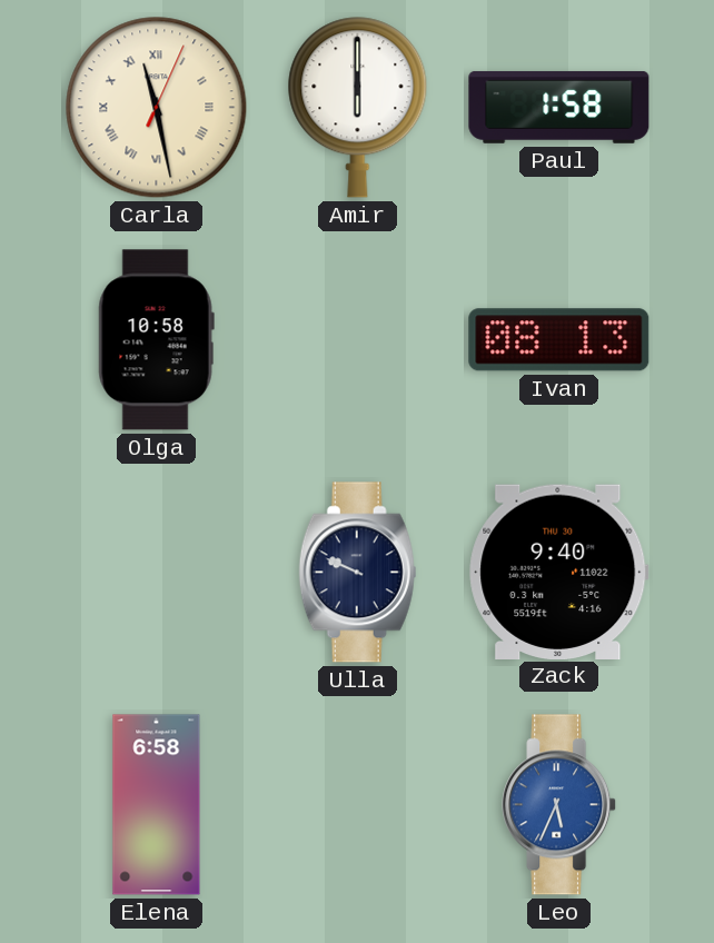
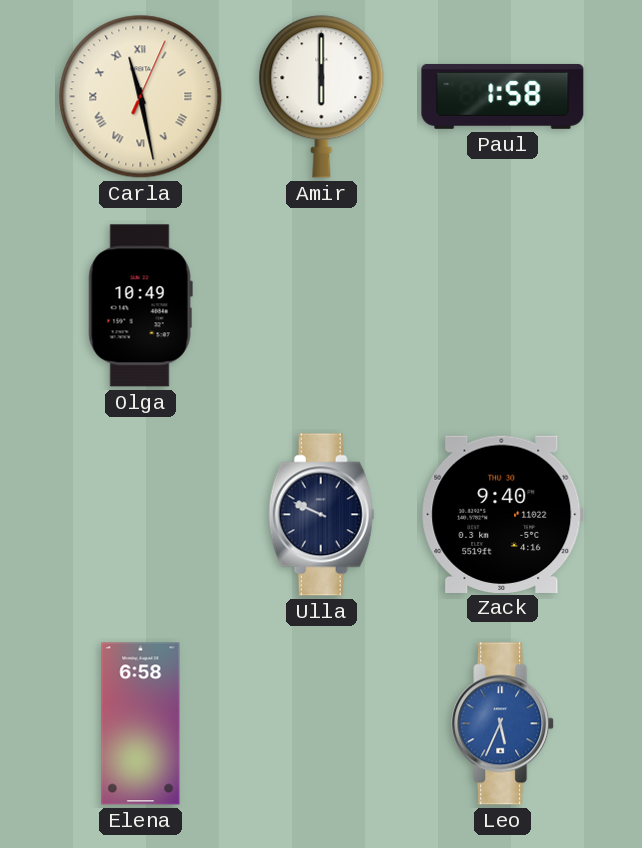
Olga: 10:58 -> 10:49 (140, 306)
Ivan: 08:13 -> none (559, 340)
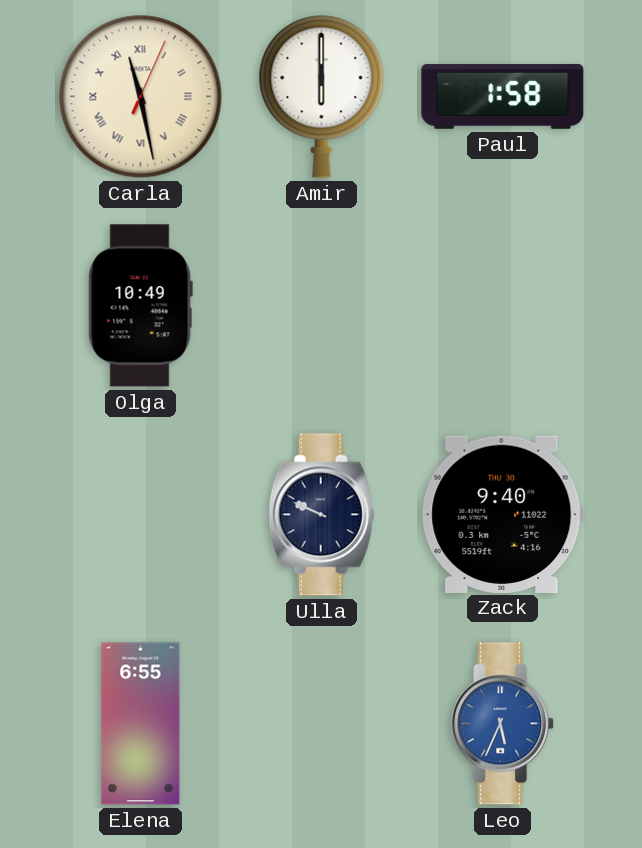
Elena: 6:58 -> 6:55 (141, 724)
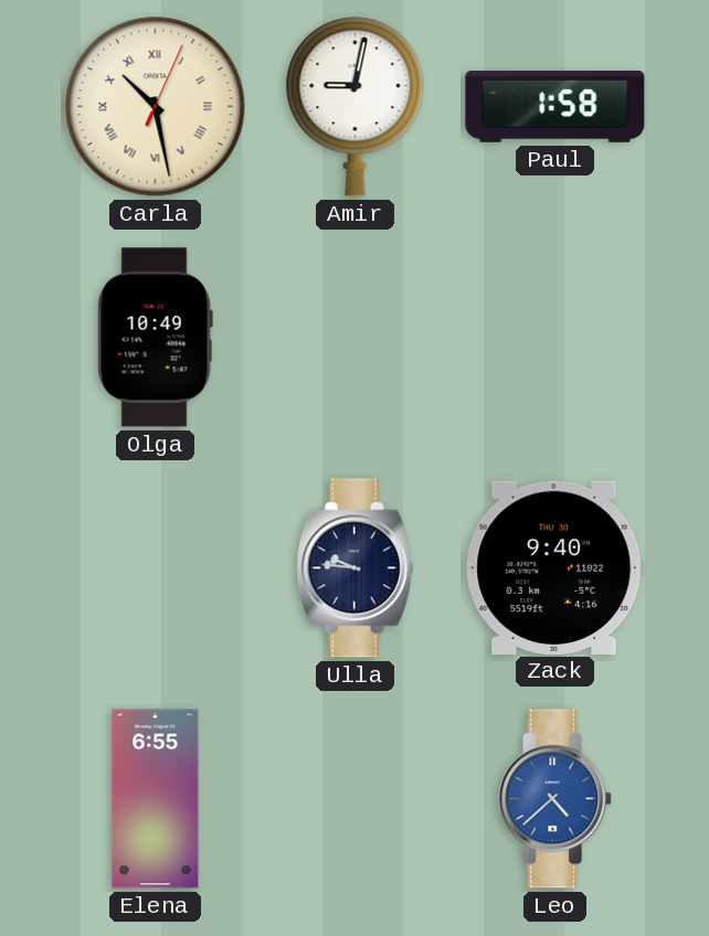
Carla: 11:28 -> 10:28 (156, 107)
Amir: 6:00 -> 9:02 (356, 107)
Ulla: 9:49 -> 9:46 (356, 568)
Leo: 5:34 -> 4:38 (555, 799)
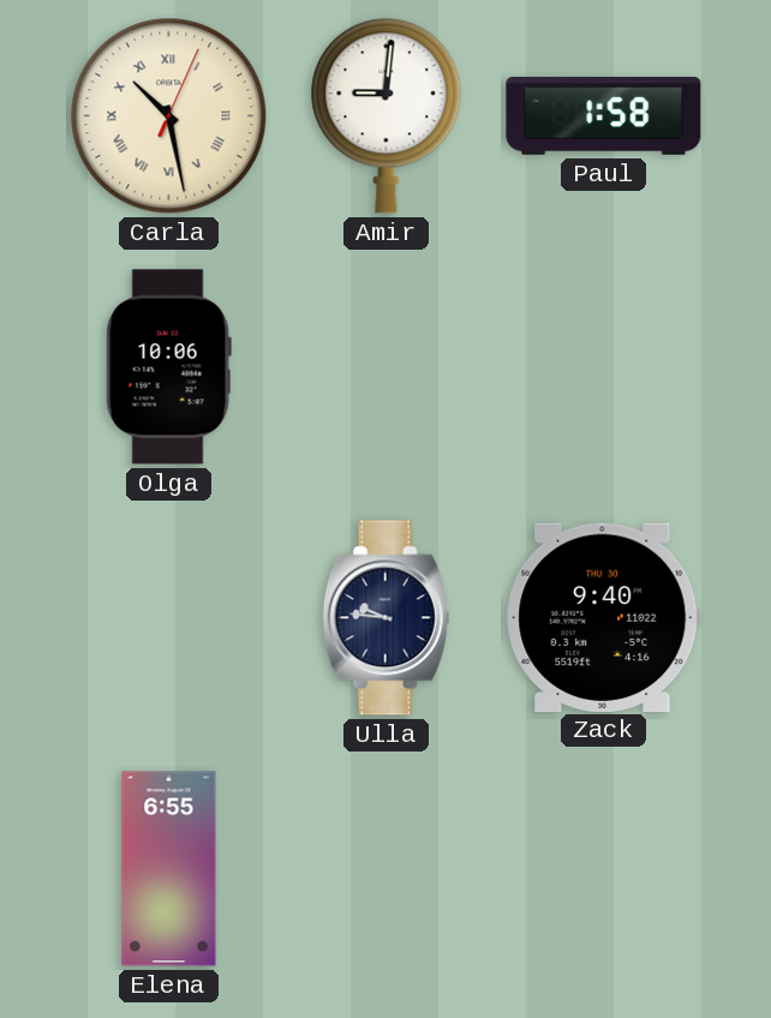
Amir: 9:02 -> 9:01 (387, 116)
Olga: 10:49 -> 10:06 (168, 367)
Leo: 4:38 -> none (555, 799)
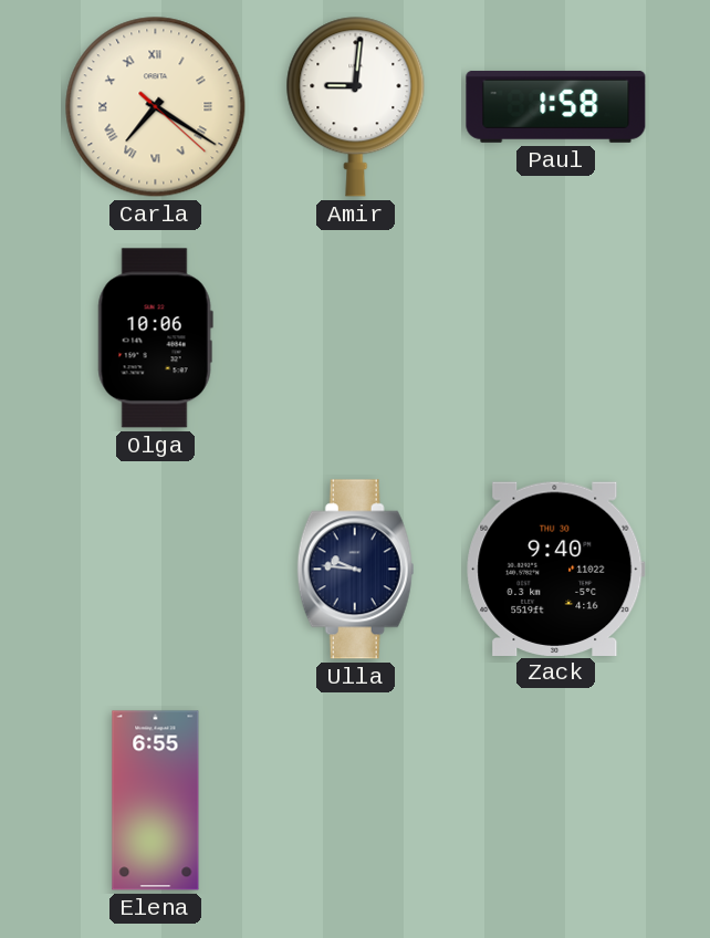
Carla: 10:28 -> 7:20 (156, 107)
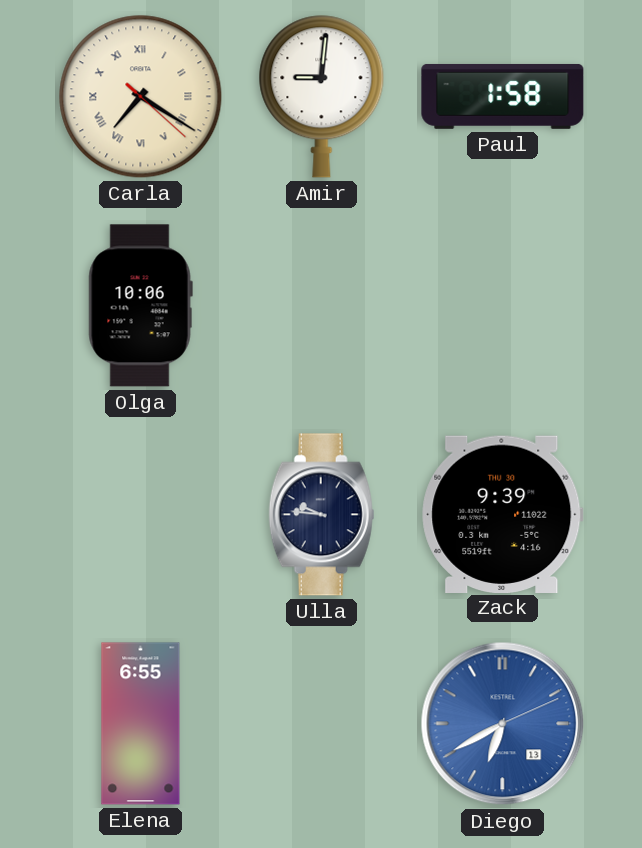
Zack: 9:40 -> 9:39 (503, 514)
Diego: none -> 6:40 (503, 724)
